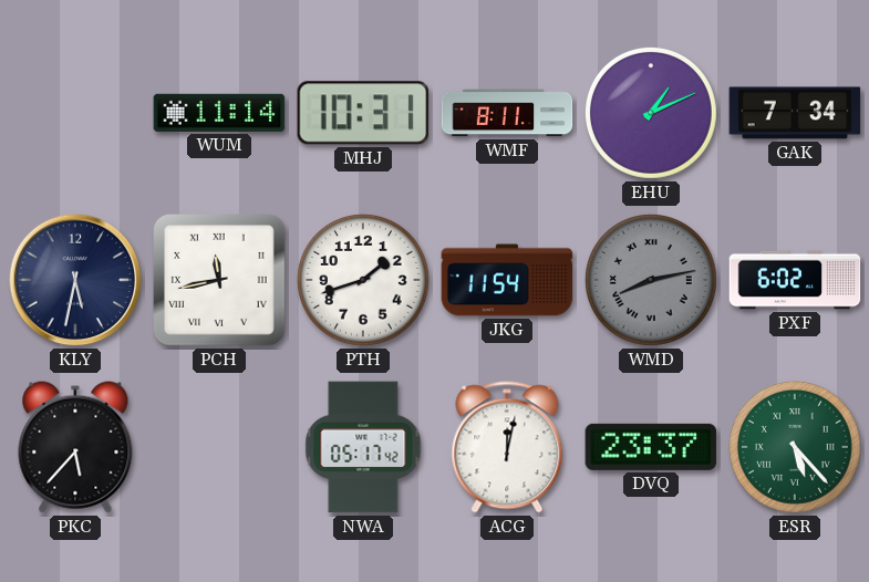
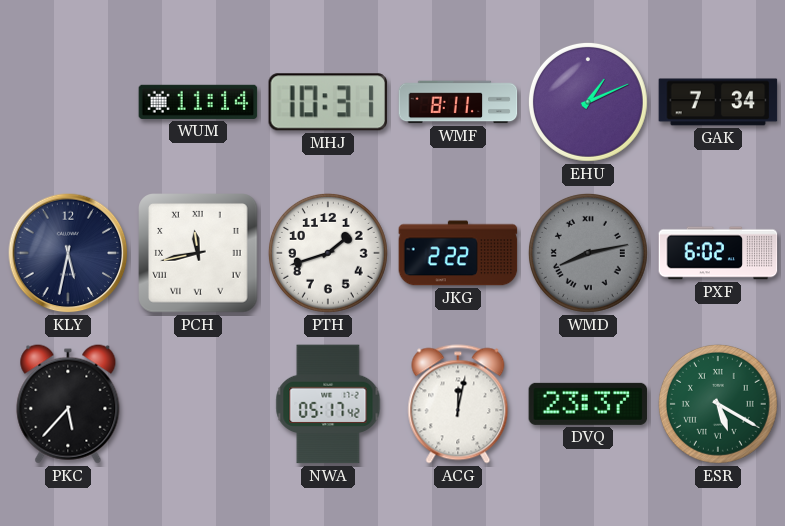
JKG: 11:54 -> 2:22 (458, 253)
ESR: 5:23 -> 5:20 (718, 404)
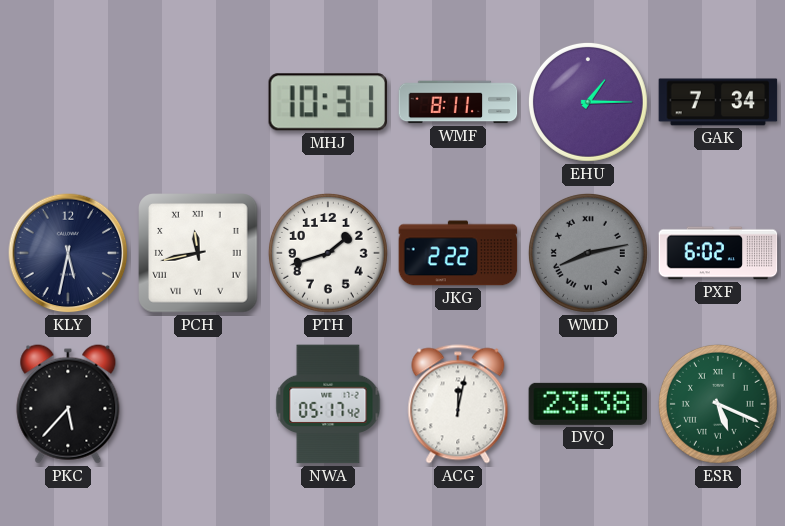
WUM: 11:14 -> none (198, 102)
EHU: 1:11 -> 1:15 (588, 102)
DVQ: 23:37 -> 23:38 (588, 404)
ESR: 5:20 -> 5:19 (718, 404)
